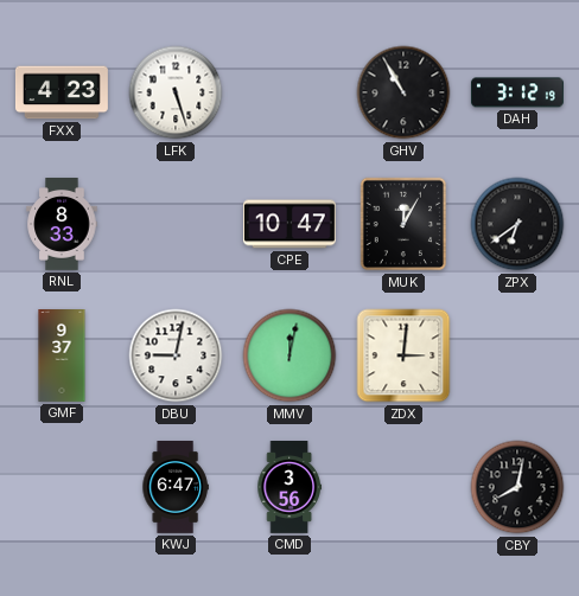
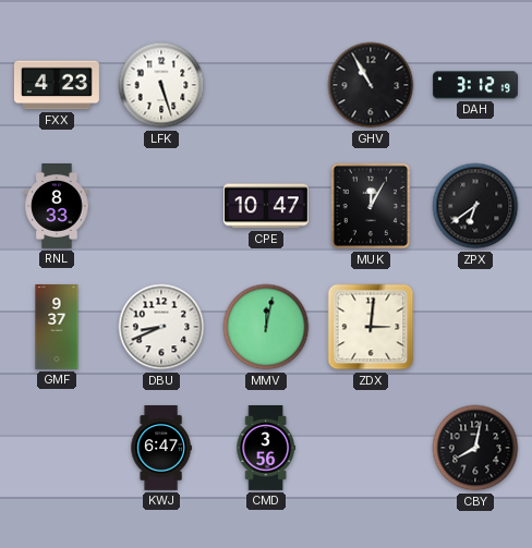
DBU: 9:02 -> 8:41 (161, 327)
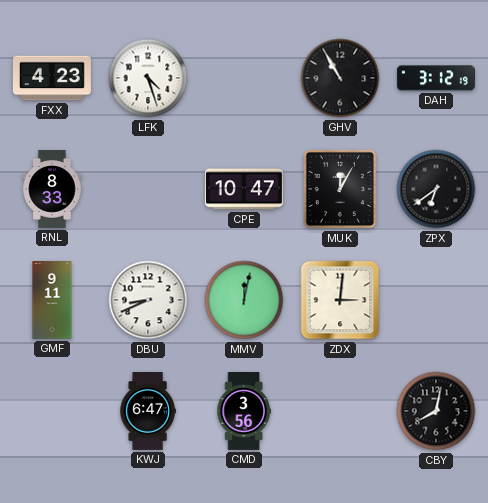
LFK: 5:27 -> 4:27 (148, 78)
GMF: 9:37 -> 9:11 (52, 301)
